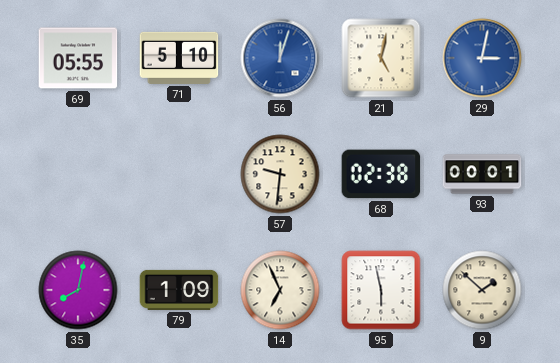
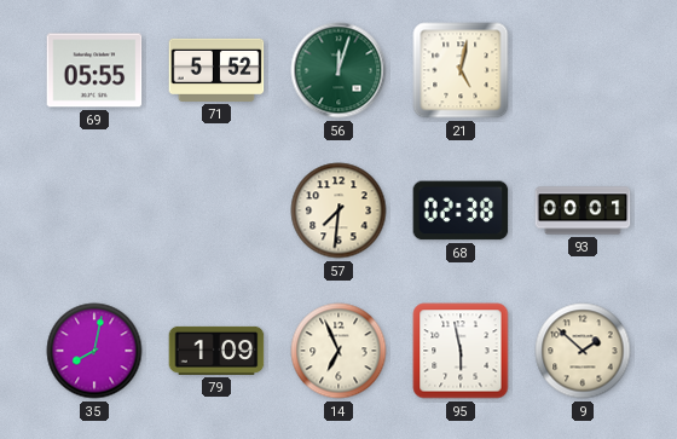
71: 5:10 -> 5:52 (216, 70)
56 dial: blue -> green (338, 70)
29: 3:02 -> none (482, 58)
57: 9:31 -> 7:31 (338, 210)
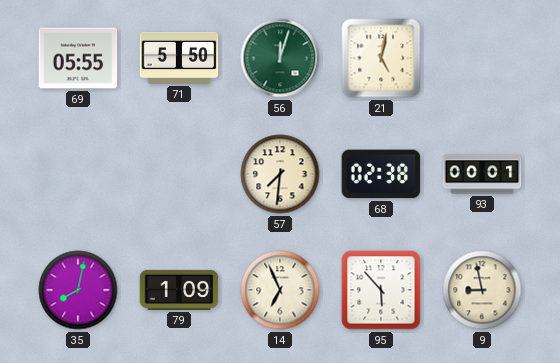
71: 5:52 -> 5:50 (179, 58)
95: 5:58 -> 5:53 (381, 290)
9: 1:52 -> 8:58 (482, 290)
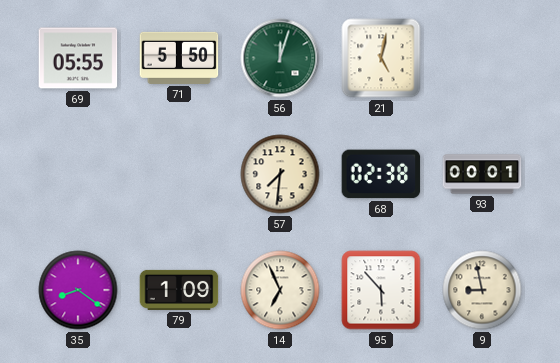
35: 8:02 -> 8:21 (78, 290)
